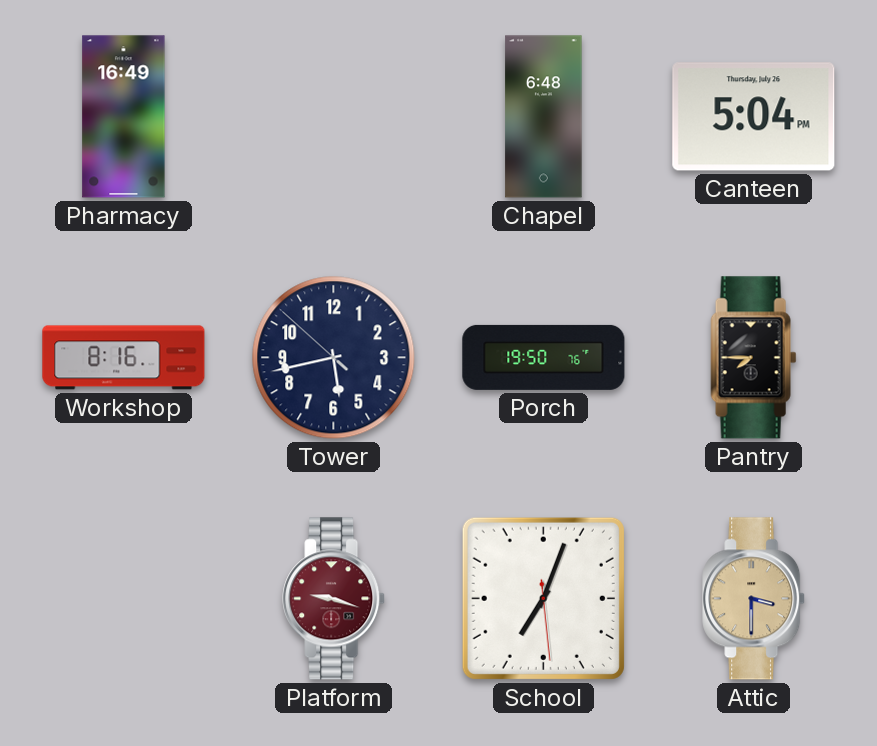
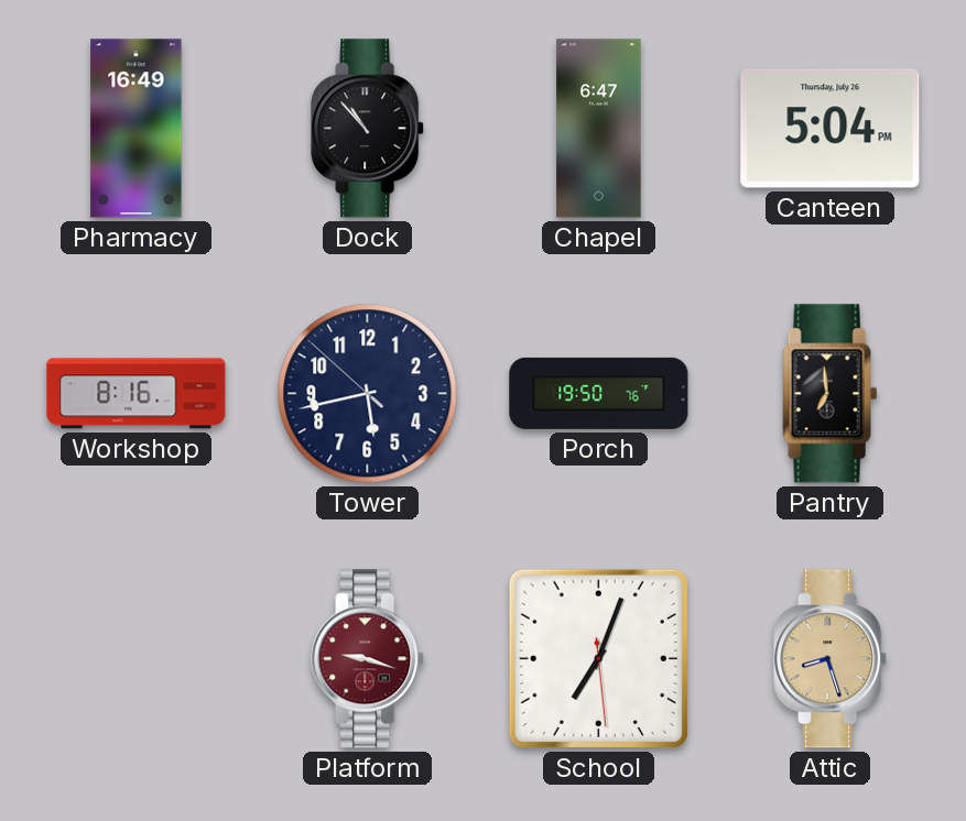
Dock: none -> 10:53 (368, 129)
Chapel: 6:48 -> 6:47 (599, 129)
Pantry: 7:45 -> 6:59 (831, 394)
Attic: 3:30 -> 8:27 (831, 659)
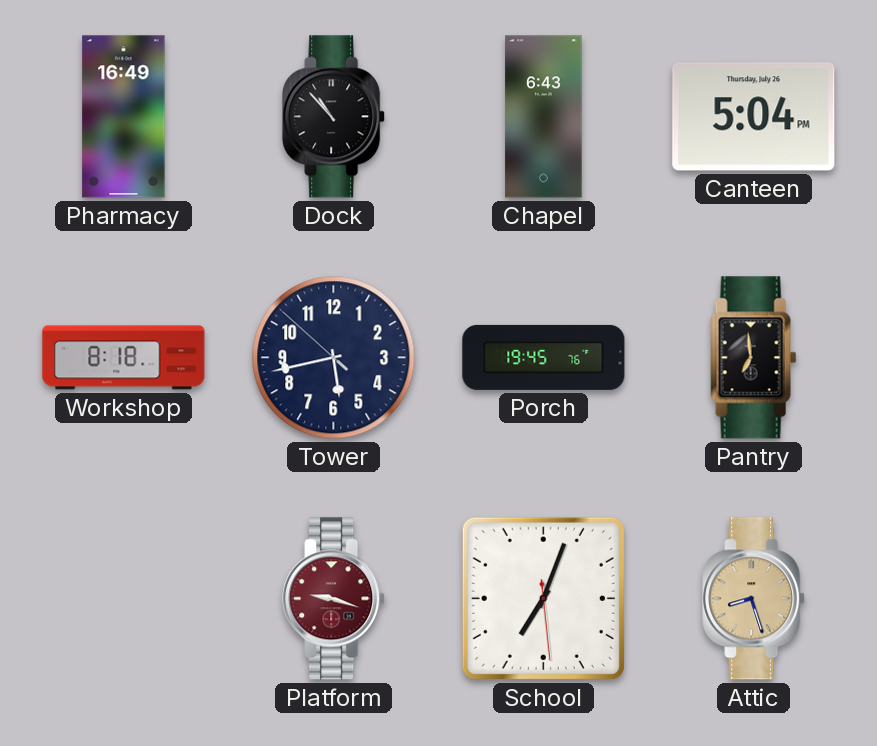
Chapel: 6:47 -> 6:43 (544, 117)
Workshop: 8:16 -> 8:18 (124, 358)
Porch: 19:50 -> 19:45 (544, 357)
